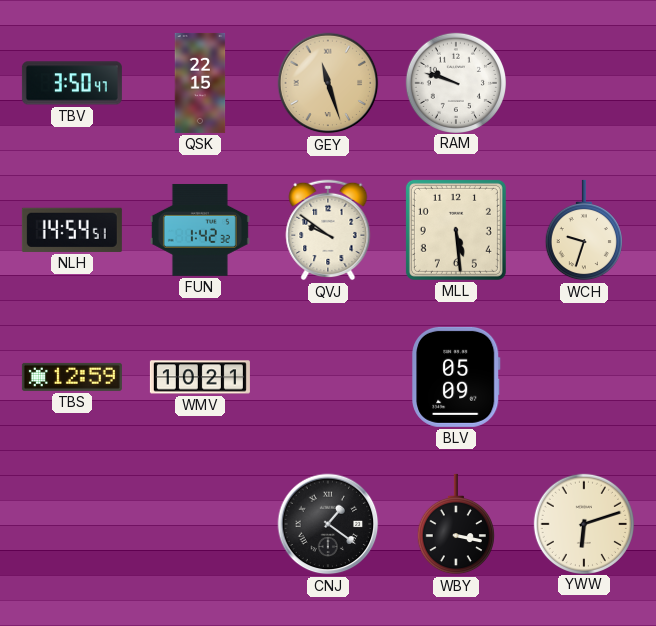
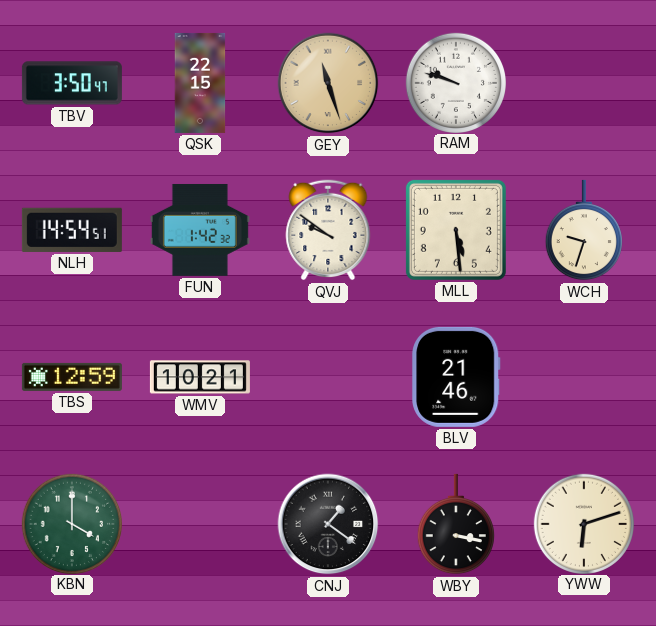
BLV: 05:09 -> 21:46 (457, 377)
KBN: none -> 4:00 (71, 523)
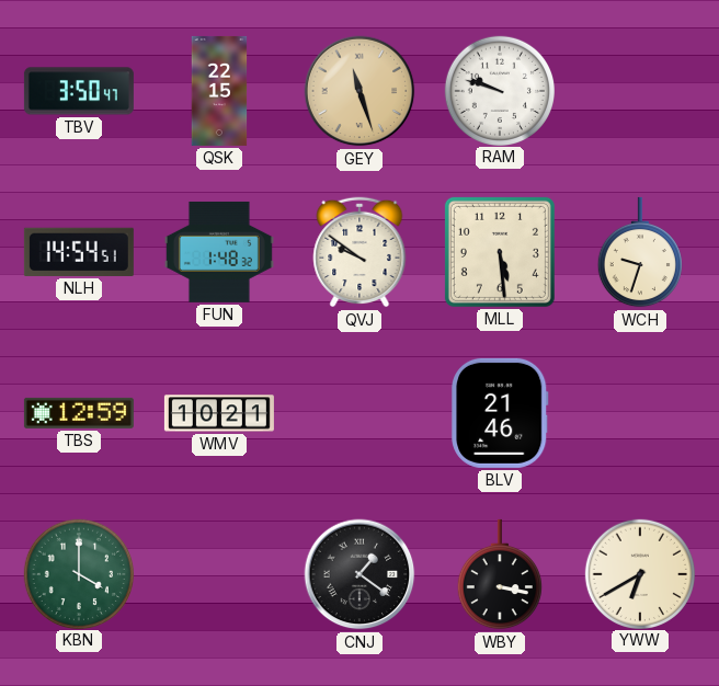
FUN: 1:42 -> 1:48 (219, 252)
YWW: 6:12 -> 6:40 (639, 573)
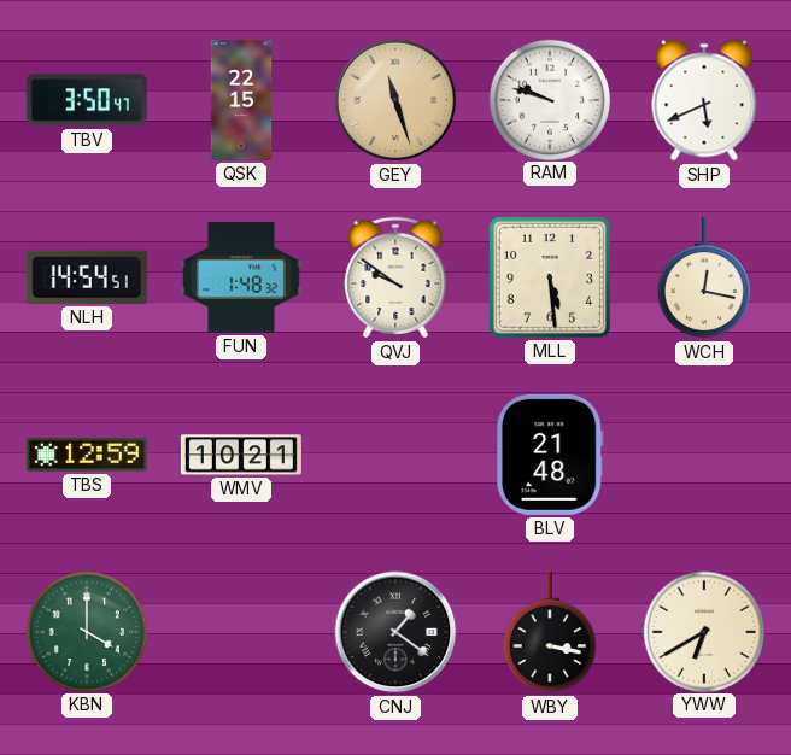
SHP: none -> 5:41 (704, 100)
WCH: 9:33 -> 12:17 (704, 277)
BLV: 21:46 -> 21:48 (551, 455)
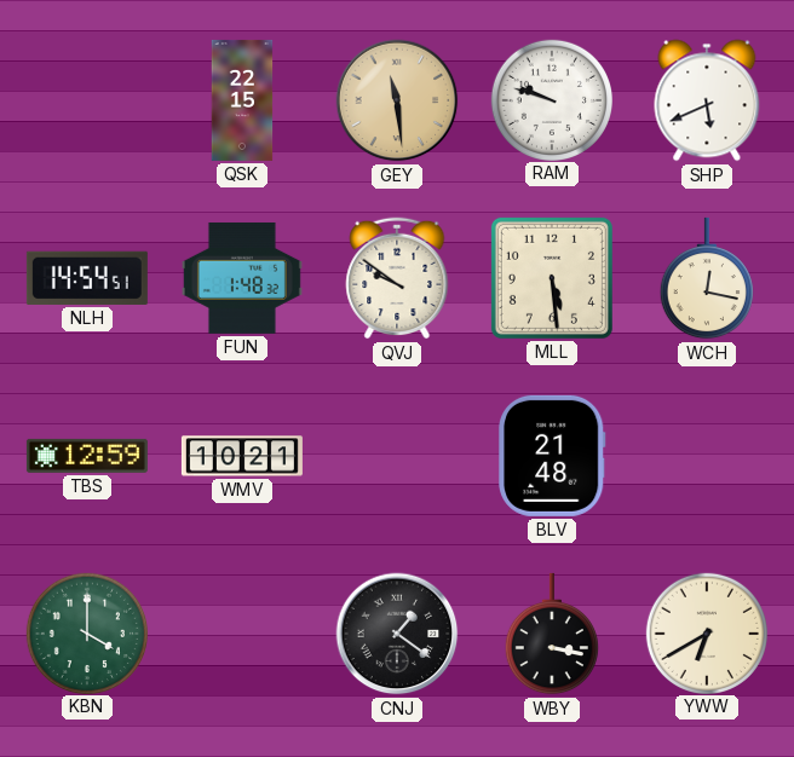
TBV: 3:50 -> none (87, 100)
GEY: 11:27 -> 11:29 (397, 100)
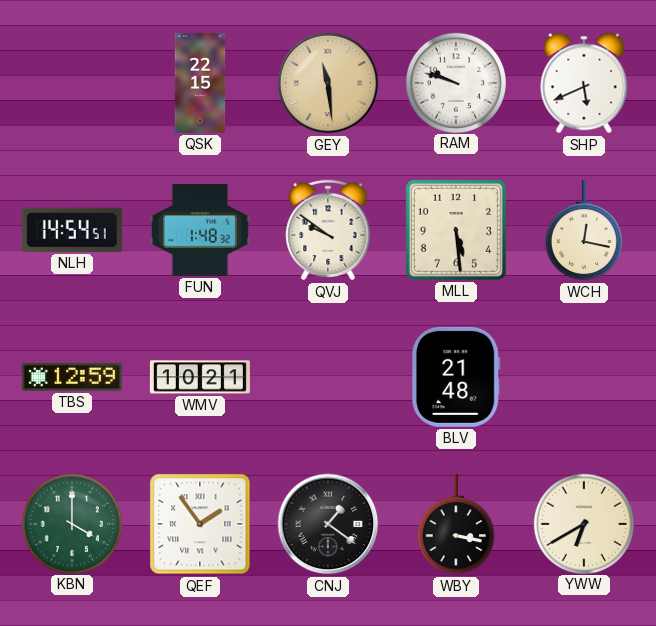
QEF: none -> 1:54 (200, 524)
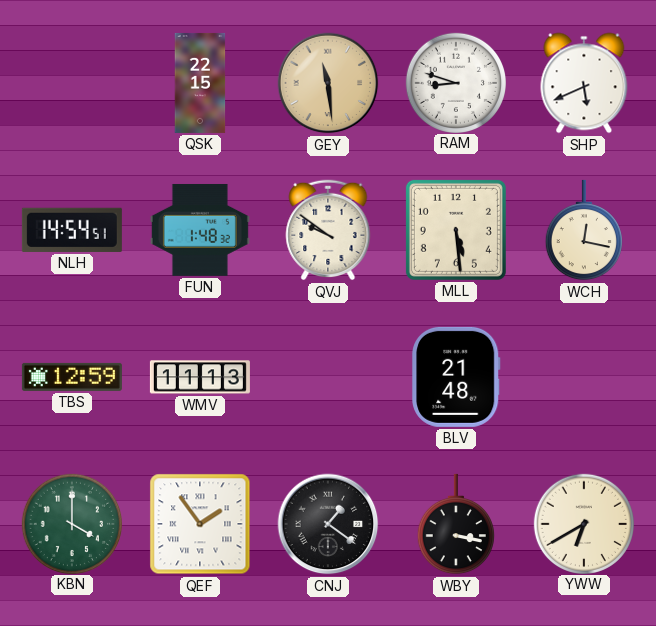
RAM: 9:48 -> 8:48 (455, 82)
WMV: 10:21 -> 11:13 (200, 377)
